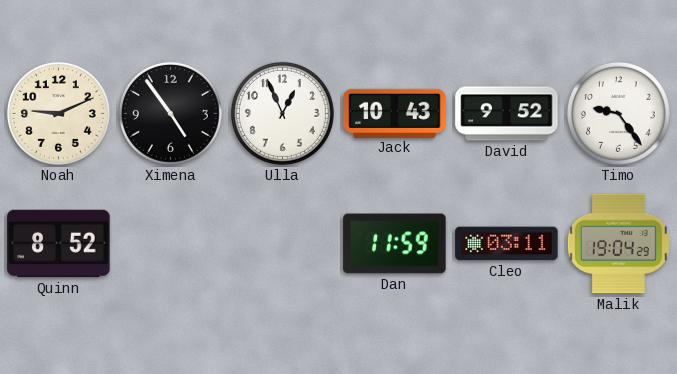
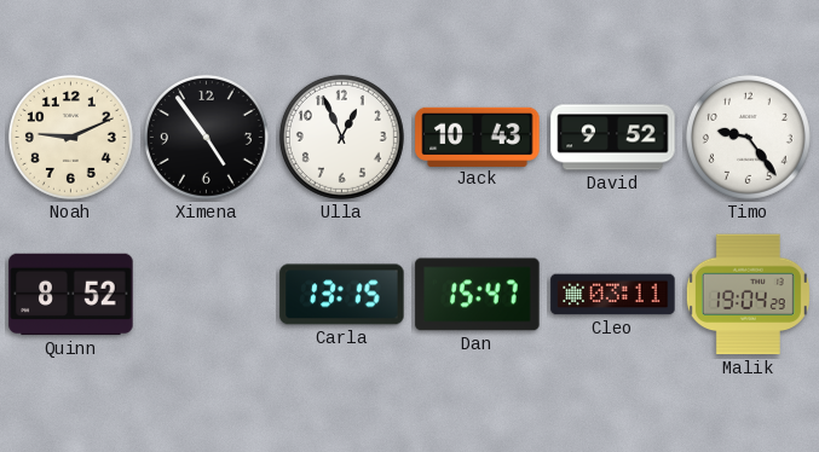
Carla: none -> 13:15 (342, 295)
Dan: 11:59 -> 15:47 (478, 295)
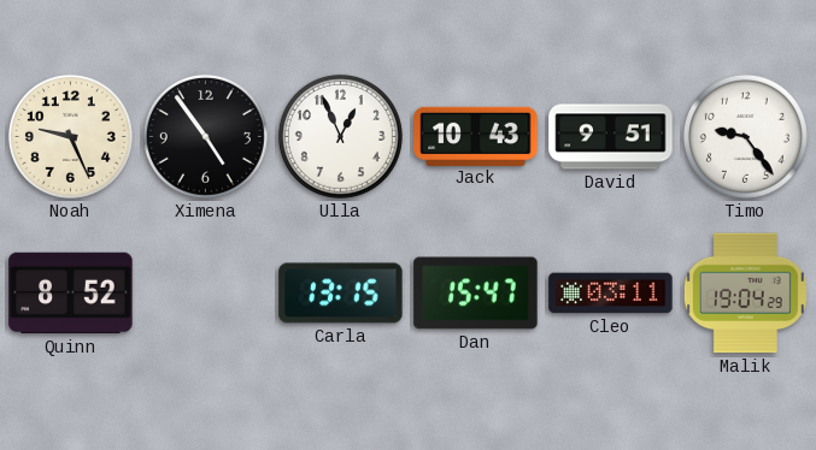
Noah: 9:11 -> 9:26 (70, 136)
David: 9:52 -> 9:51 (611, 137)
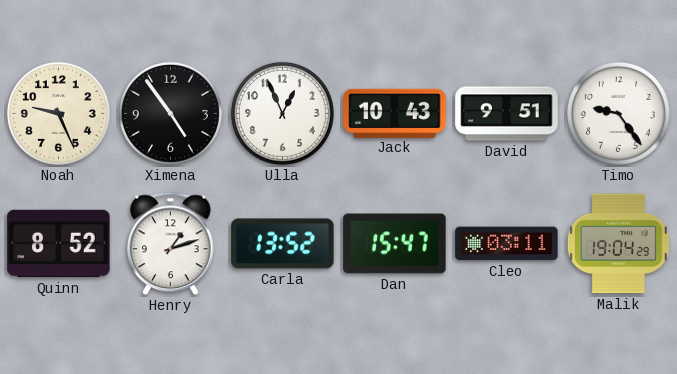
Henry: none -> 1:12 (171, 244)
Carla: 13:15 -> 13:52 (283, 244)
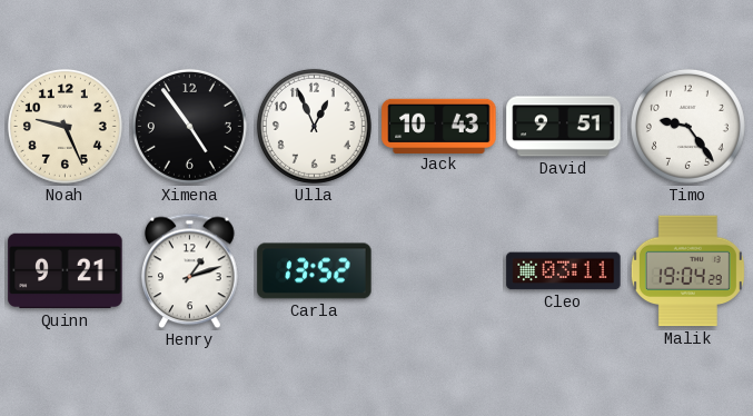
Quinn: 8:52 -> 9:21 (66, 271)
Dan: 15:47 -> none (395, 244)
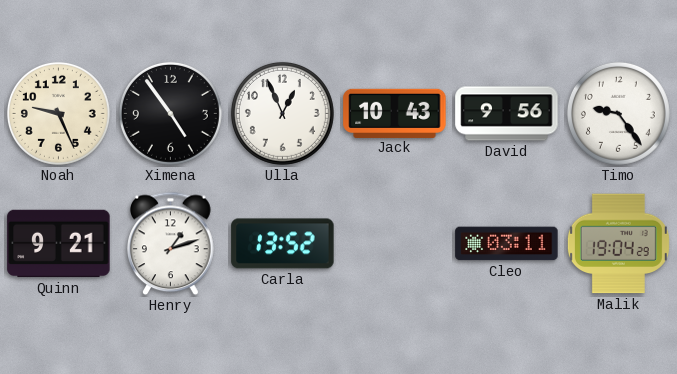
David: 9:51 -> 9:56 (507, 114)
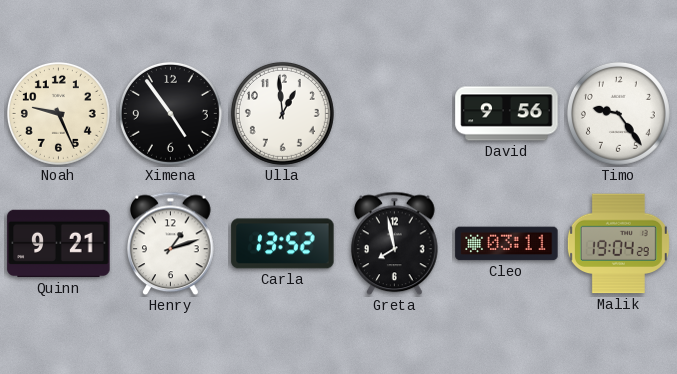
Ulla: 12:56 -> 12:59 (282, 113)
Jack: 10:43 -> none (395, 113)
Greta: none -> 7:58 (395, 244)
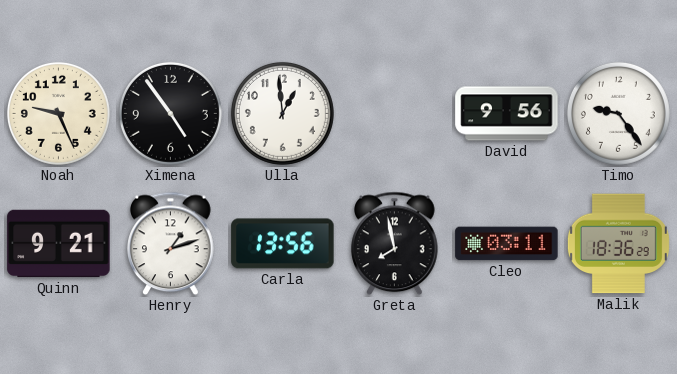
Carla: 13:52 -> 13:56 (283, 244)
Malik: 19:04 -> 18:36 (618, 244)
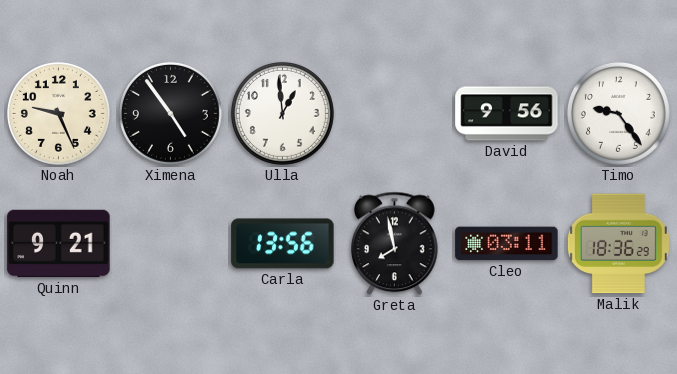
Henry: 1:12 -> none (171, 244)
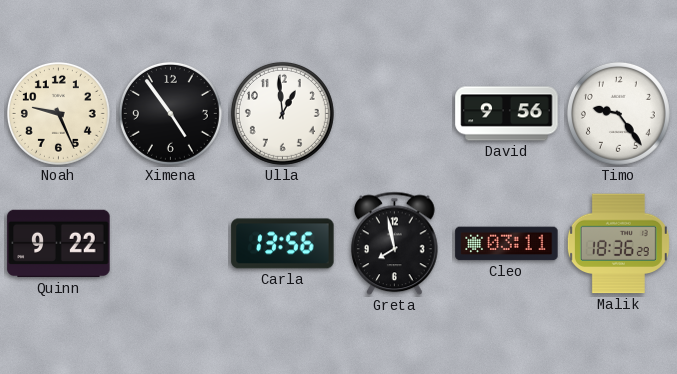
Quinn: 9:21 -> 9:22 (59, 244)
